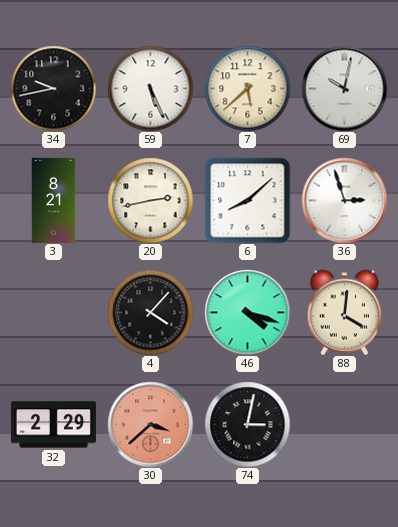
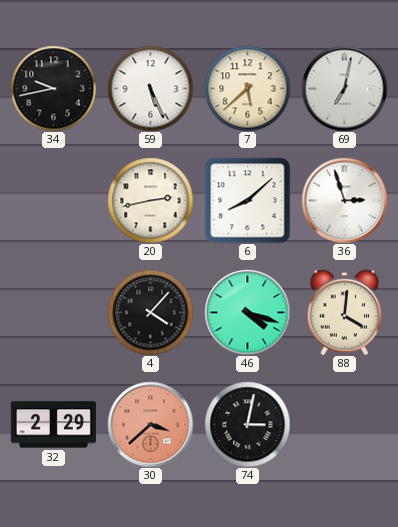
69: 10:02 -> 7:02 (344, 88)
3: 8:21 -> none (54, 200)
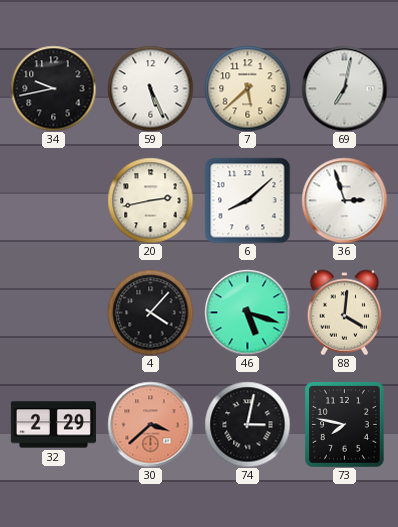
46: 4:18 -> 5:18 (247, 312)
73: none -> 7:47 (345, 425)
